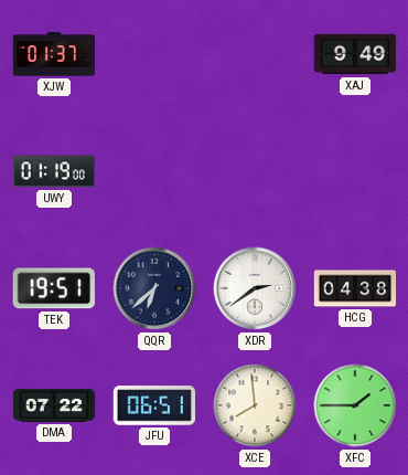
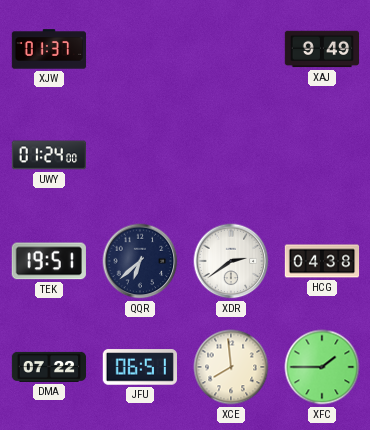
UWY: 01:19 -> 01:24 (48, 155)
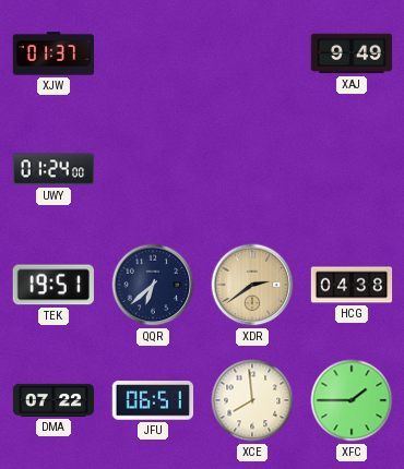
XDR dial: white -> champagne (252, 285)
